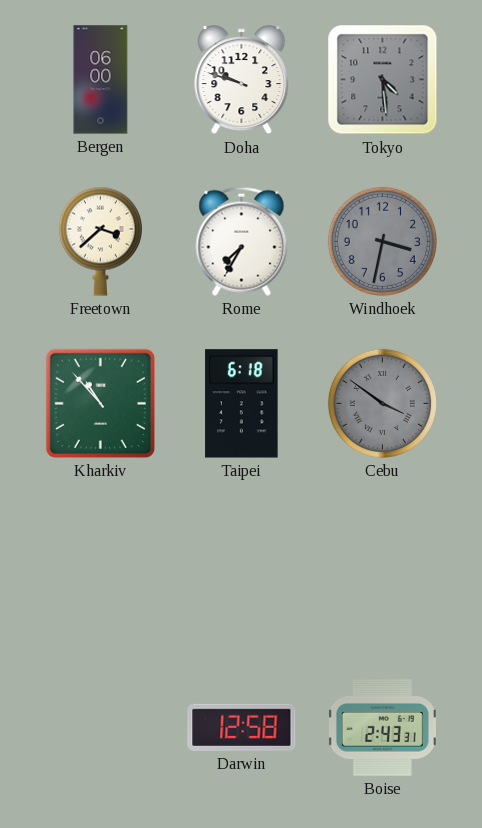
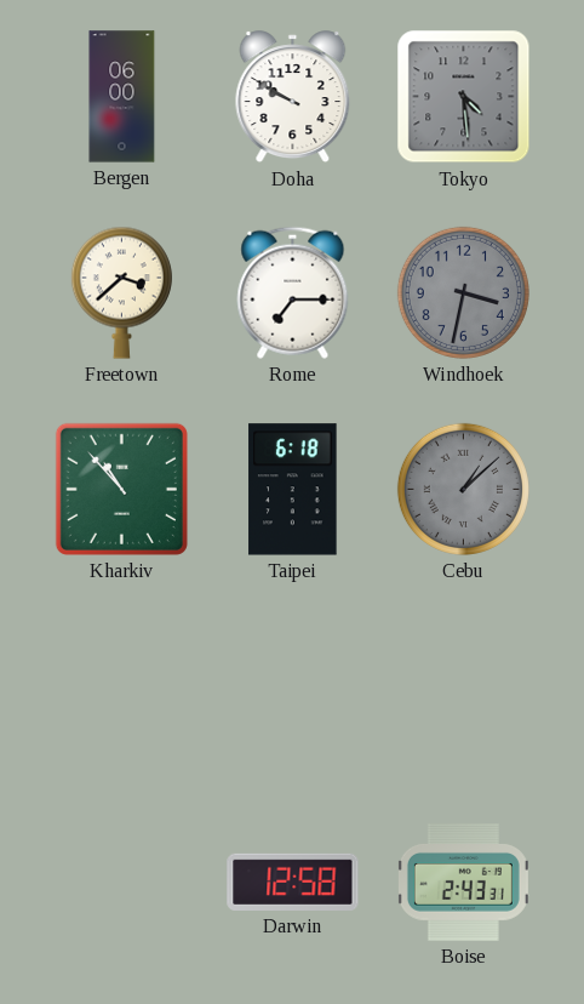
Doha: 9:48 -> 9:50 (293, 97)
Rome: 7:35 -> 7:15 (293, 292)
Cebu: 3:51 -> 1:08 (463, 489)
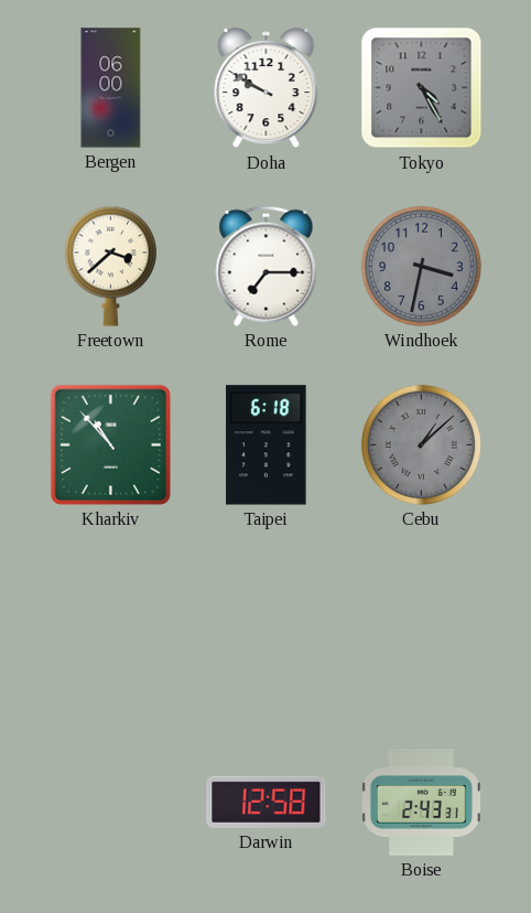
Tokyo: 4:29 -> 4:25 (422, 88)
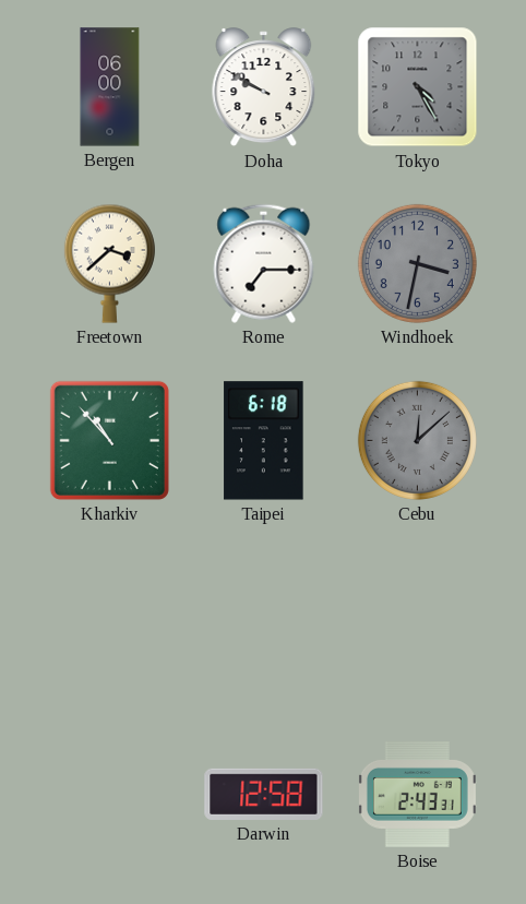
Cebu: 1:08 -> 12:08 (417, 440)
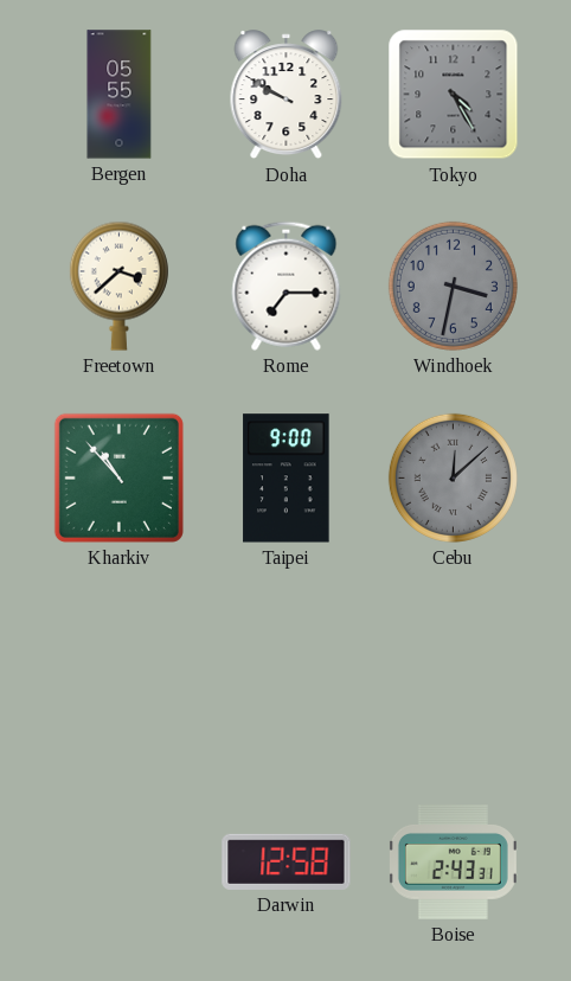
Bergen: 06:00 -> 05:55 (120, 95)
Taipei: 6:18 -> 9:00 (287, 479)
